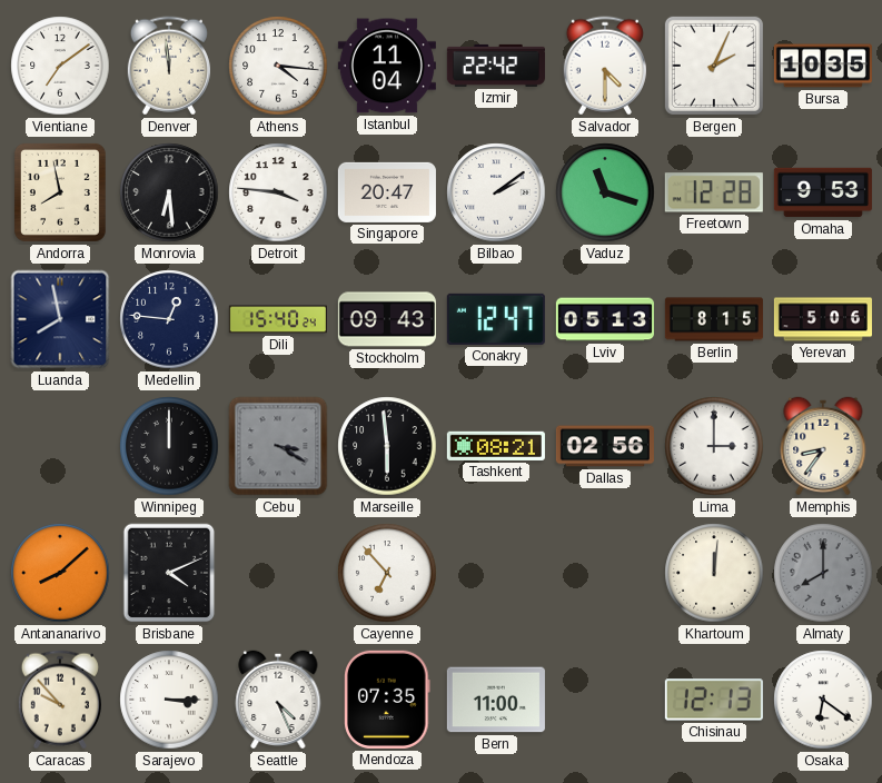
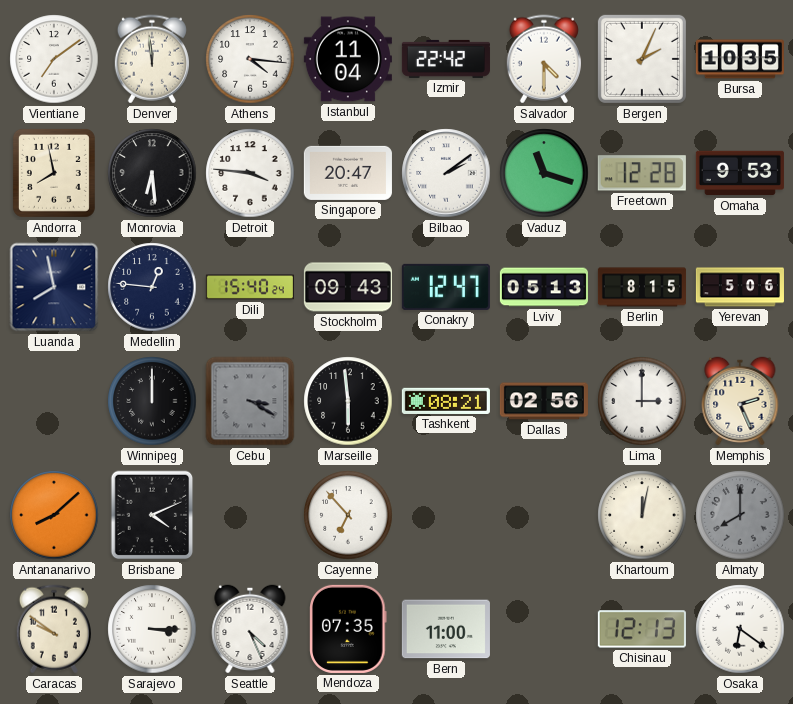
Memphis: 8:36 -> 2:26 (740, 401)
Khartoum: 12:01 -> 12:02 (642, 515)
Caracas: 9:53 -> 9:51 (54, 629)
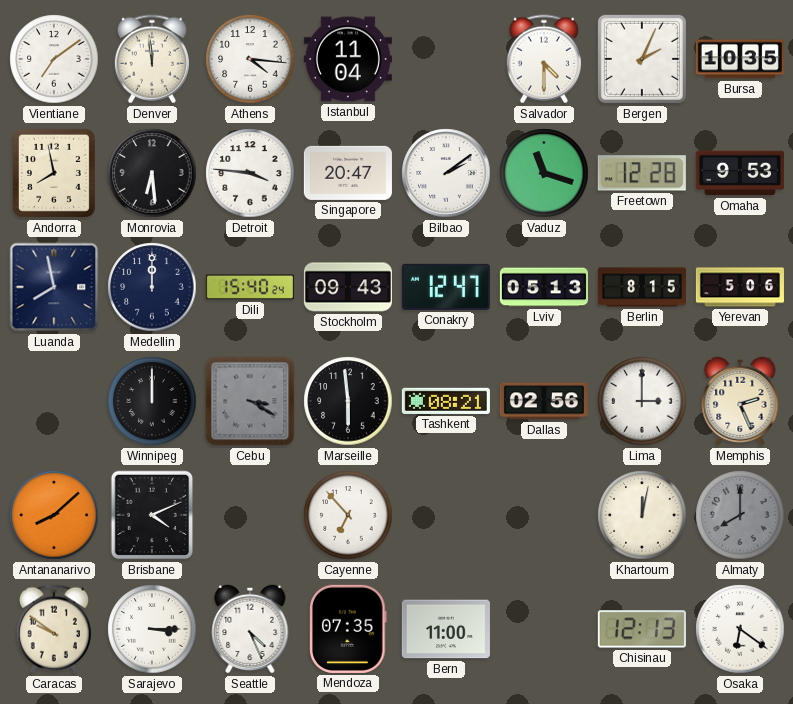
Izmir: 22:42 -> none (446, 59)
Medellin: 12:46 -> 12:00 (152, 287)
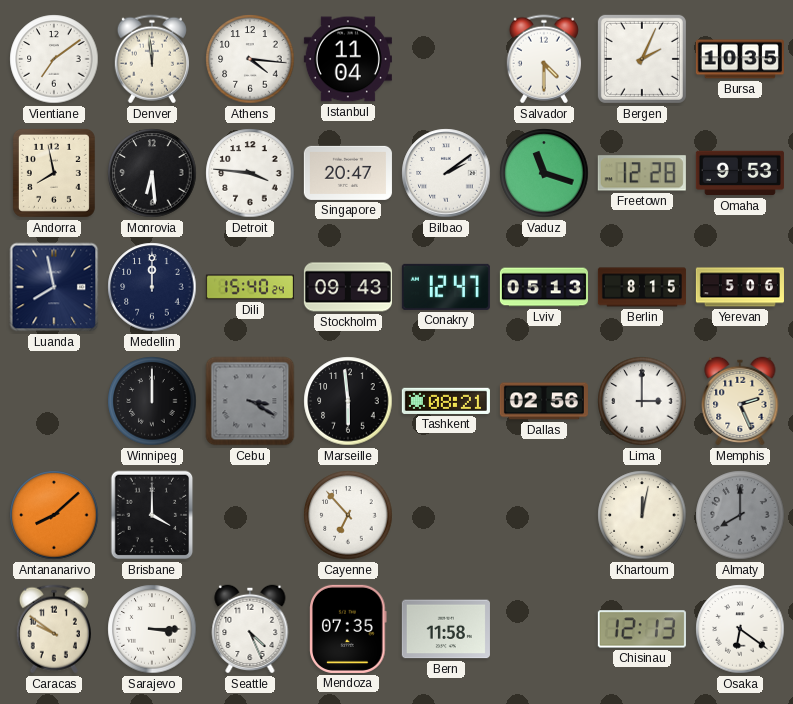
Brisbane: 4:11 -> 4:00 (152, 515)
Bern: 11:00 -> 11:58 (446, 629)
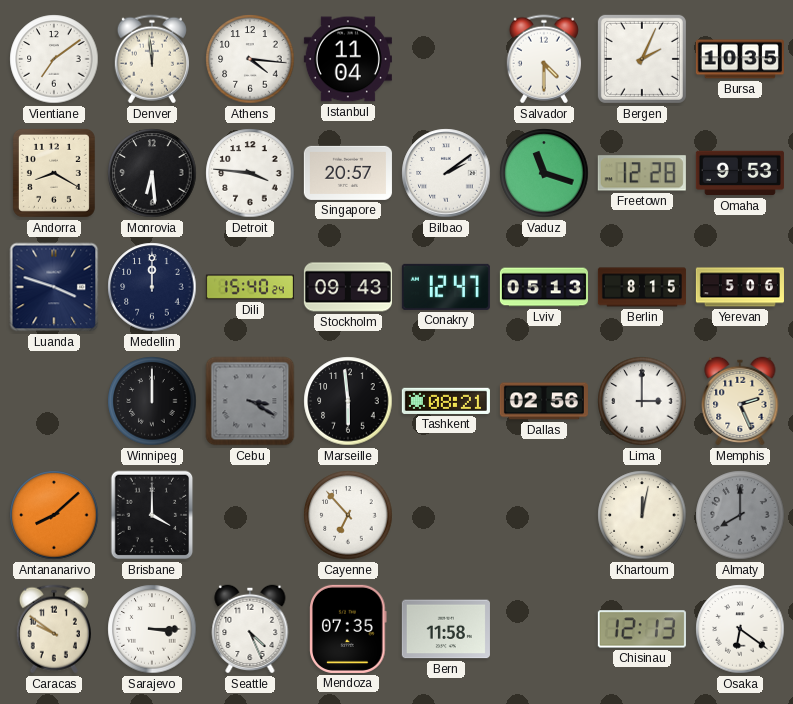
Andorra: 7:58 -> 8:20 (54, 173)
Singapore: 20:47 -> 20:57 (348, 173)
Luanda: 7:58 -> 3:48 (54, 287)
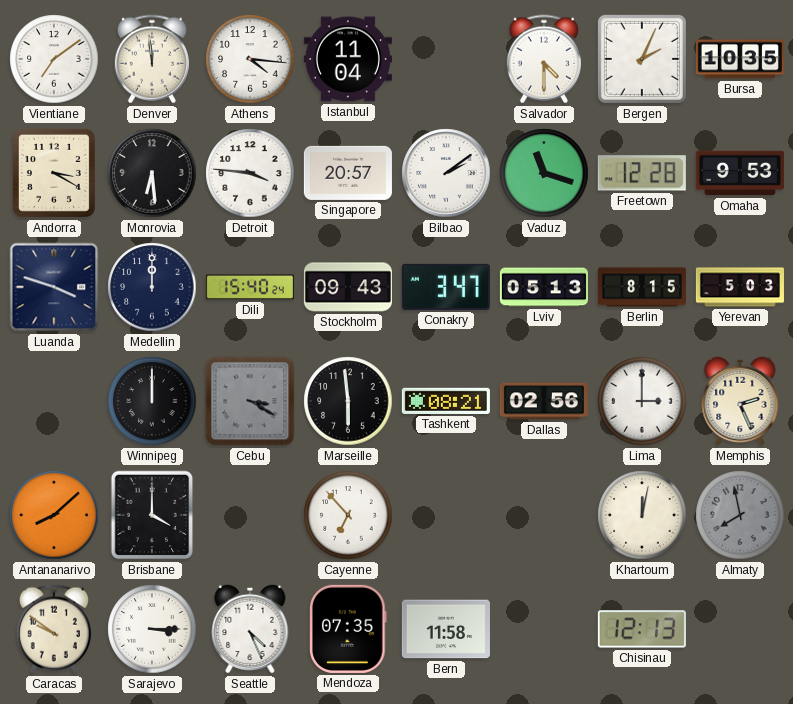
Andorra: 8:20 -> 3:20 (54, 173)
Conakry: 12:47 -> 3:47 (446, 287)
Yerevan: 5:06 -> 5:03 (740, 287)
Almaty: 8:00 -> 7:58 (740, 515)
Osaka: 6:21 -> none (740, 629)
